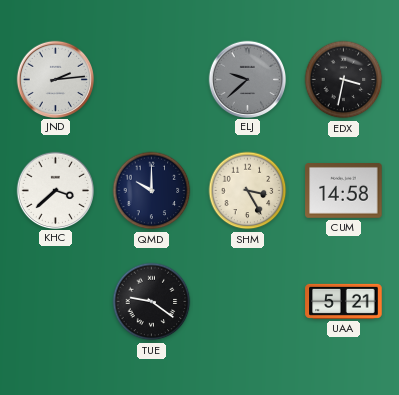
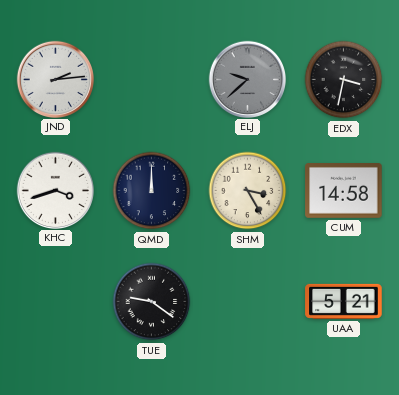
KHC: 3:38 -> 3:42 (55, 190)
QMD: 10:00 -> 12:00 (152, 191)
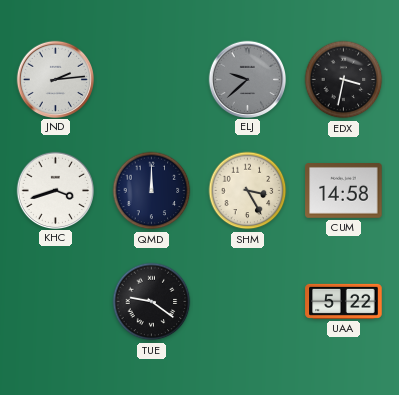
UAA: 5:21 -> 5:22 (344, 301)
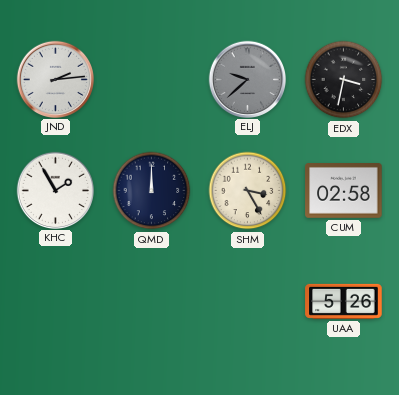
KHC: 3:42 -> 1:55 (55, 190)
CUM: 14:58 -> 02:58 (344, 191)
TUE: 9:21 -> none (152, 302)
UAA: 5:22 -> 5:26 (344, 301)
